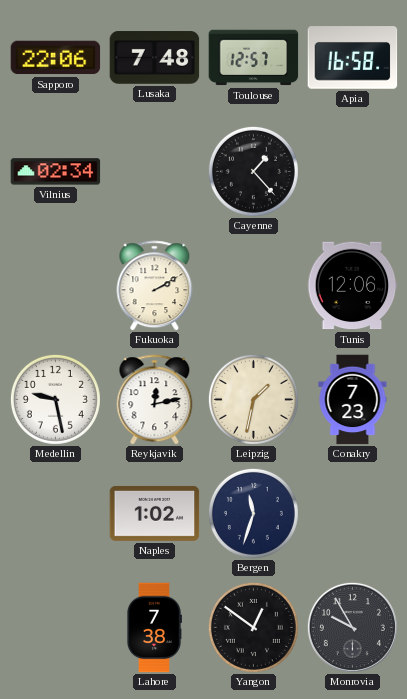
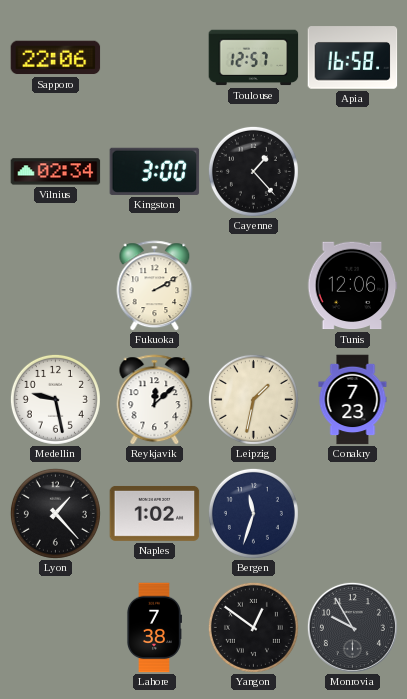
Lusaka: 7:48 -> none (155, 58)
Kingston: none -> 3:00 (155, 171)
Reykjavik: 12:13 -> 12:08 (155, 400)
Lyon: none -> 1:23 (55, 513)
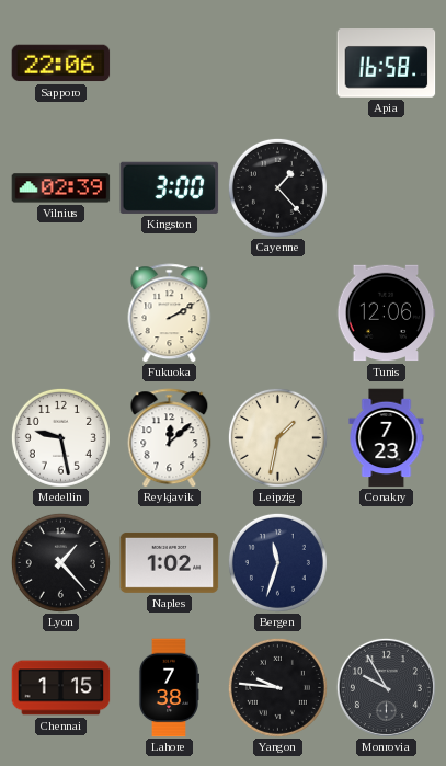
Toulouse: 12:57 -> none (254, 58)
Vilnius: 02:34 -> 02:39 (61, 188)
Chennai: none -> 1:15 (61, 688)
Yangon: 12:51 -> 9:46 (277, 687)
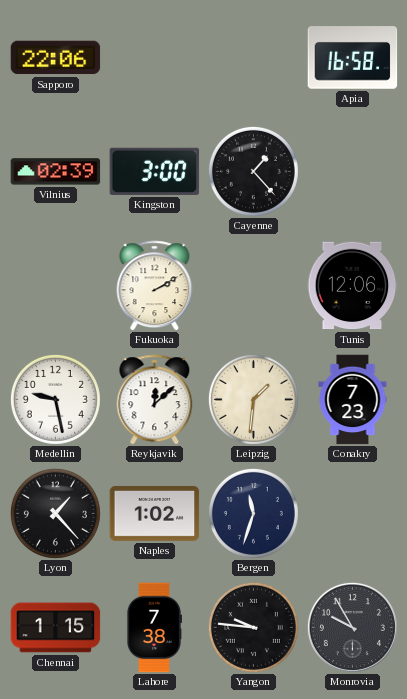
Leipzig: 1:32 -> 1:31 (253, 399)
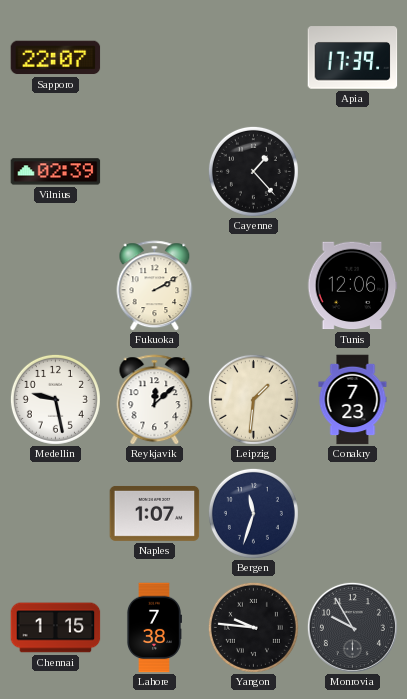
Sapporo: 22:06 -> 22:07 (56, 58)
Apia: 16:58 -> 17:39 (353, 58)
Kingston: 3:00 -> none (155, 171)
Lyon: 1:23 -> none (55, 513)
Naples: 1:02 -> 1:07 (155, 513)
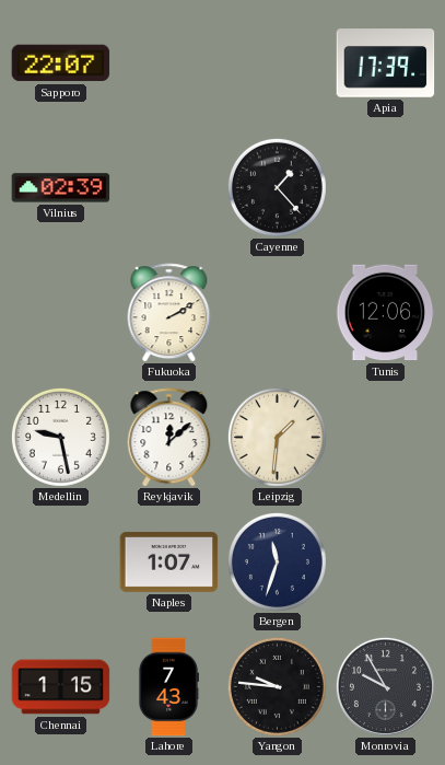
Conakry: 7:23 -> none (353, 400)
Lahore: 7:38 -> 7:43 (168, 687)
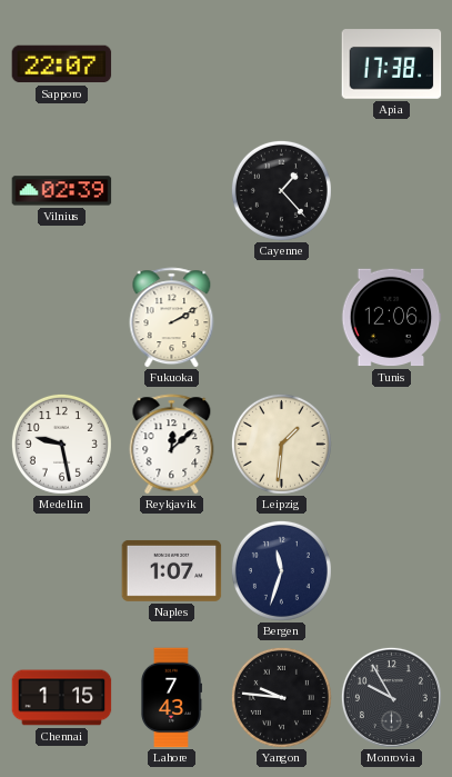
Apia: 17:39 -> 17:38 (392, 64)
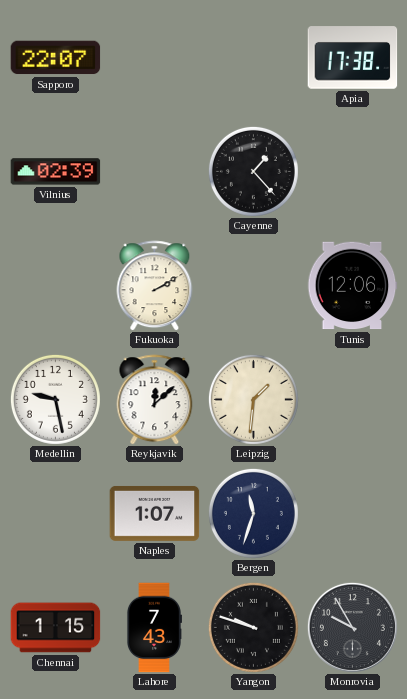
Yangon: 9:46 -> 9:48 (253, 627)
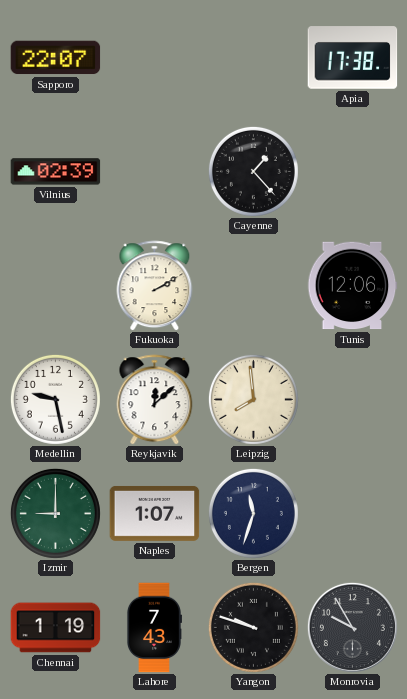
Leipzig: 1:31 -> 7:59 (253, 399)
Izmir: none -> 9:00 (55, 513)
Chennai: 1:15 -> 1:19 (56, 628)
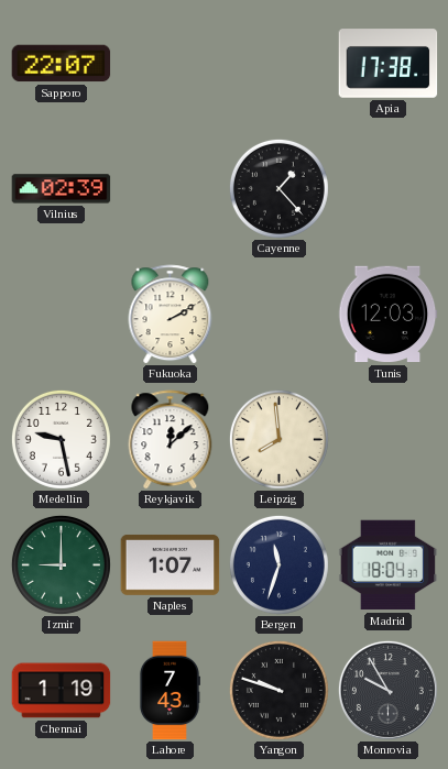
Tunis: 12:06 -> 12:03 (387, 315)
Madrid: none -> 18:04 (389, 565)
